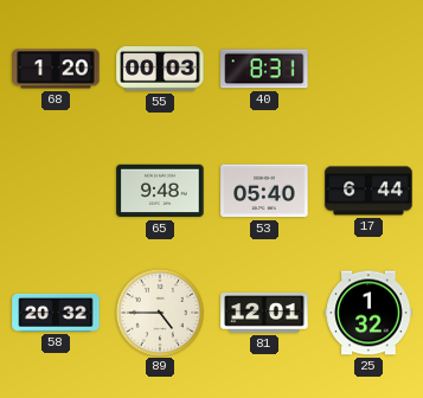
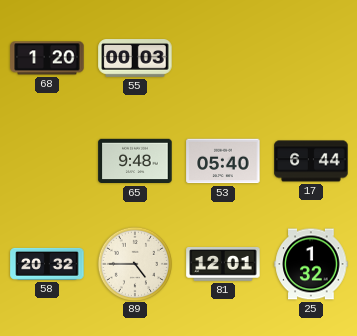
40: 8:31 -> none (264, 69)
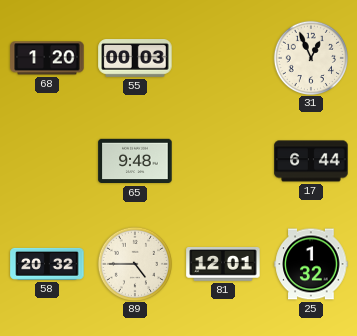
31: none -> 12:56 (310, 57)
53: 05:40 -> none (223, 161)
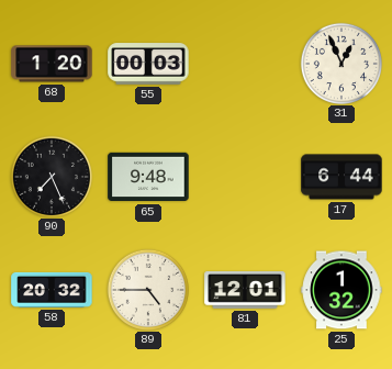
90: none -> 7:26 (51, 176)
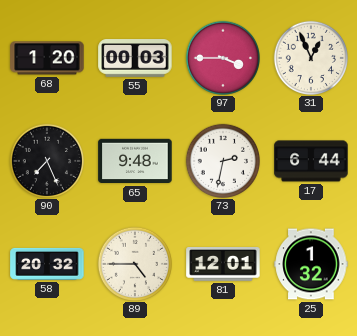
97: none -> 3:45 (222, 57)
73: none -> 2:32 (222, 160)
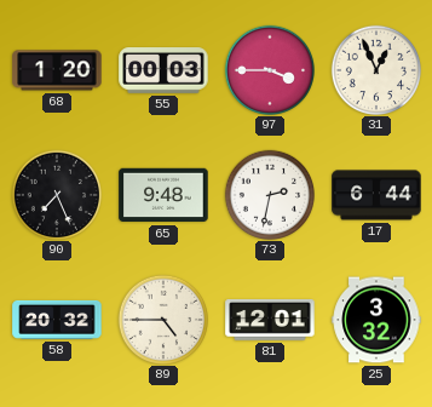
25: 1:32 -> 3:32 (376, 320)
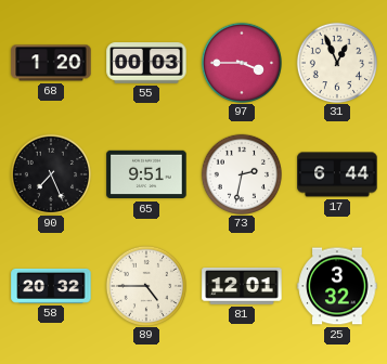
65: 9:48 -> 9:51 (146, 174)
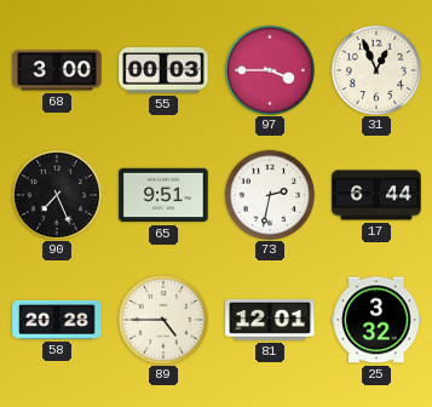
68: 1:20 -> 3:00 (57, 70)
58: 20:32 -> 20:28 (57, 320)
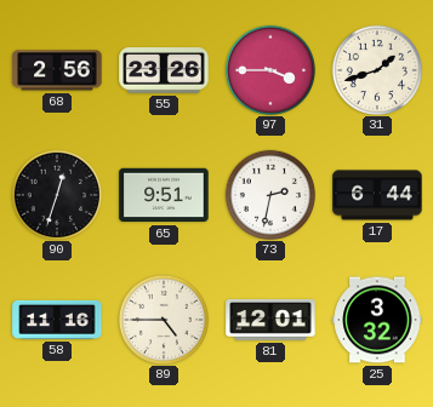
68: 3:00 -> 2:56 (57, 70)
55: 00:03 -> 23:26 (164, 70)
31: 12:56 -> 1:42 (376, 69)
90: 7:26 -> 12:33 (56, 194)
58: 20:28 -> 11:16 (57, 320)
